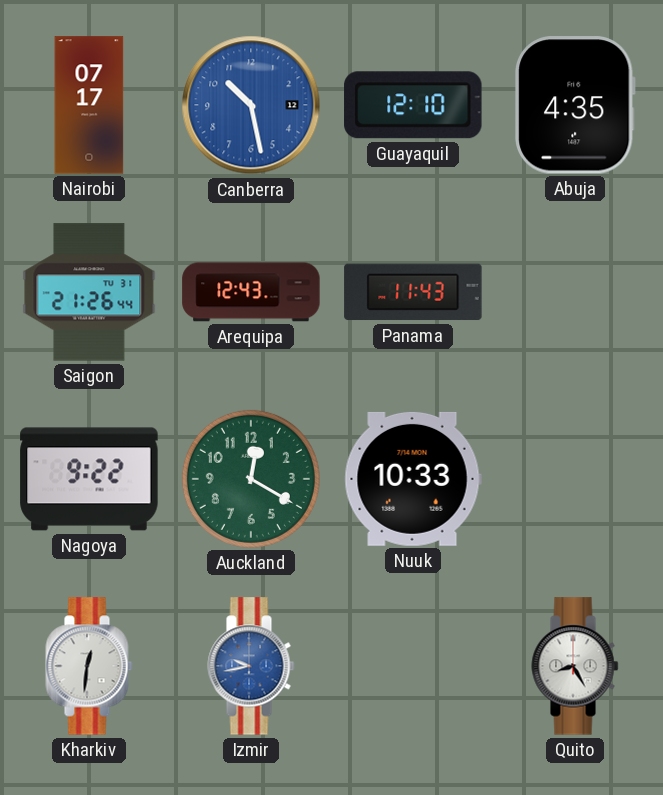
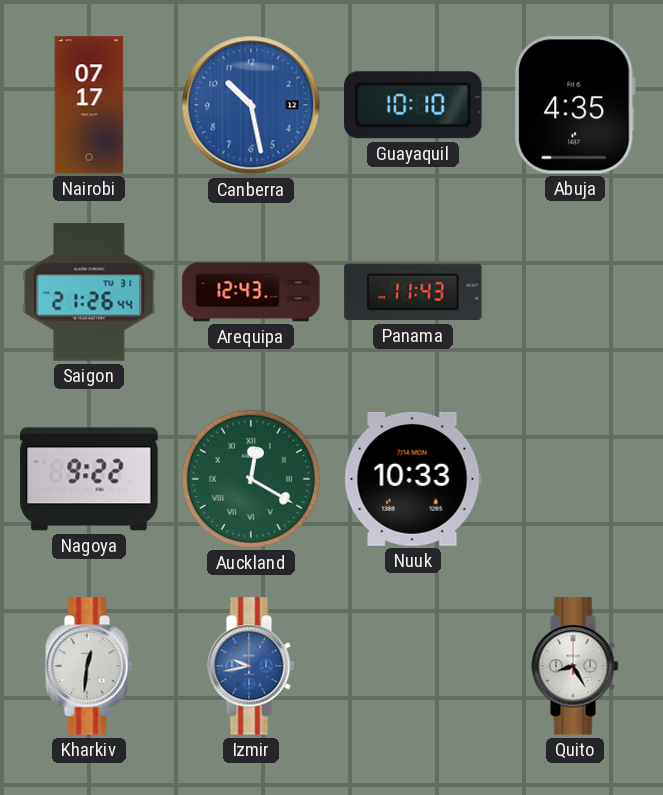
Guayaquil: 12:10 -> 10:10 (413, 105)
Auckland numerals: Arabic -> Roman (251, 479)
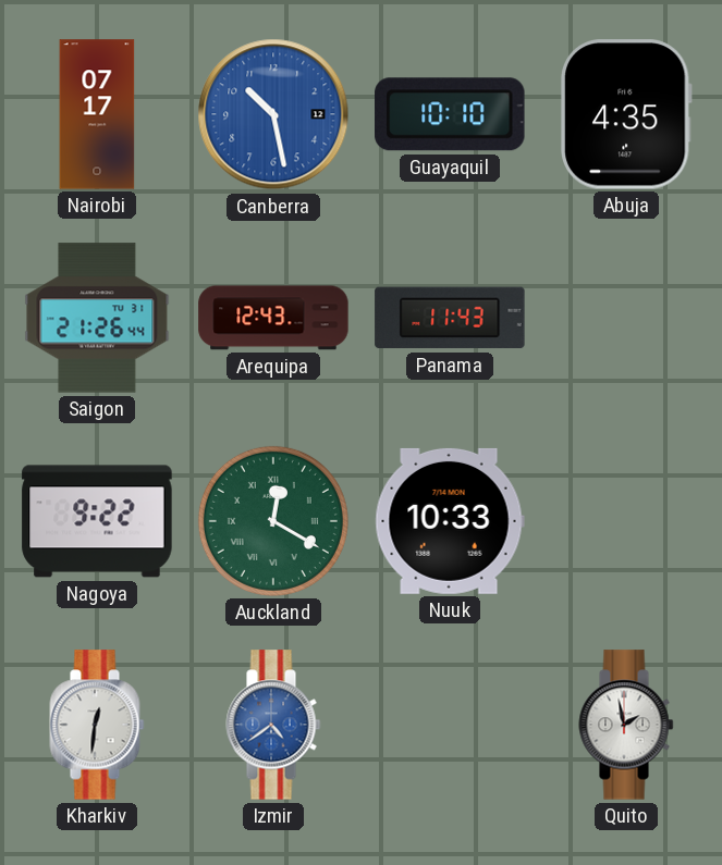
Izmir: 9:43 -> 4:39 (273, 725)
Quito: 8:25 -> 1:58 (626, 725)
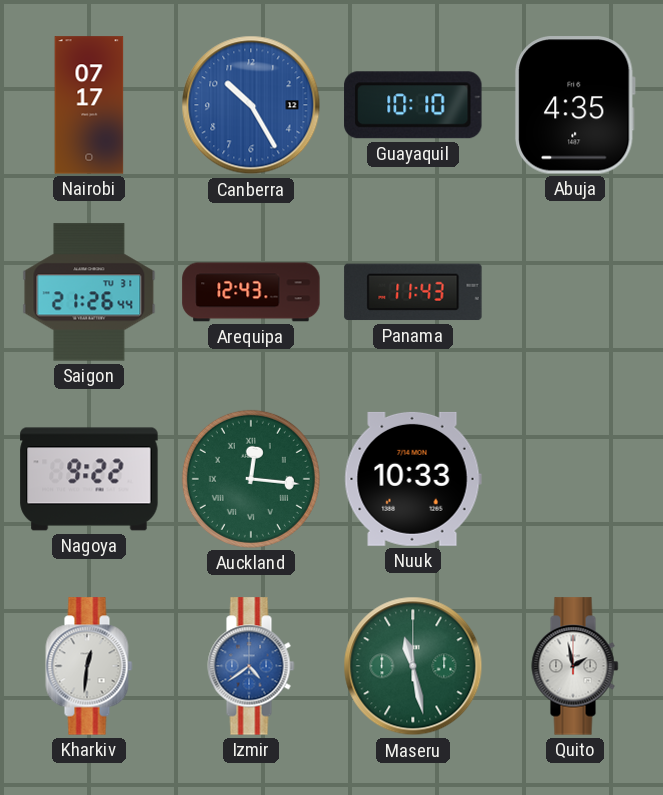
Canberra: 10:28 -> 10:25 (251, 105)
Auckland: 12:20 -> 12:16 (251, 479)
Maseru: none -> 11:28 (413, 666)
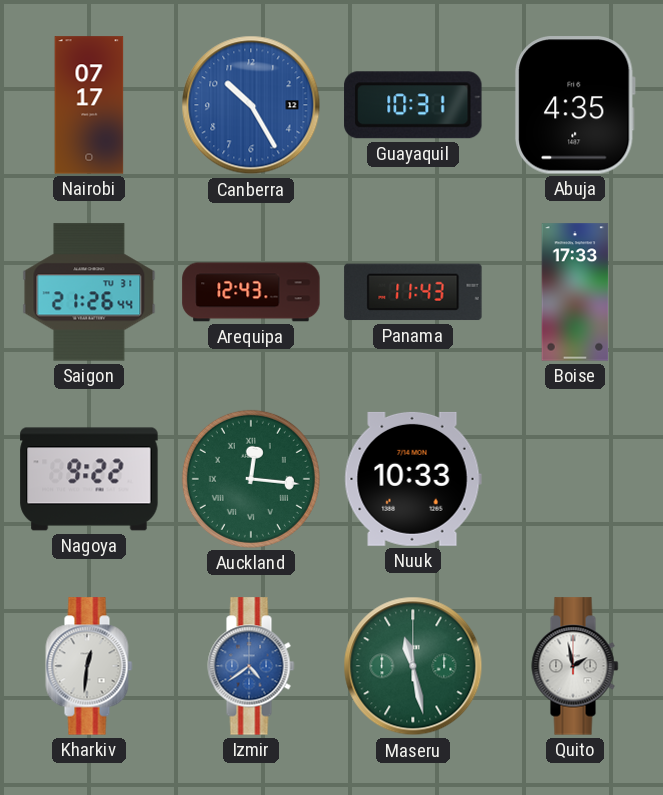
Guayaquil: 10:10 -> 10:31 (413, 105)
Boise: none -> 17:33 (575, 292)
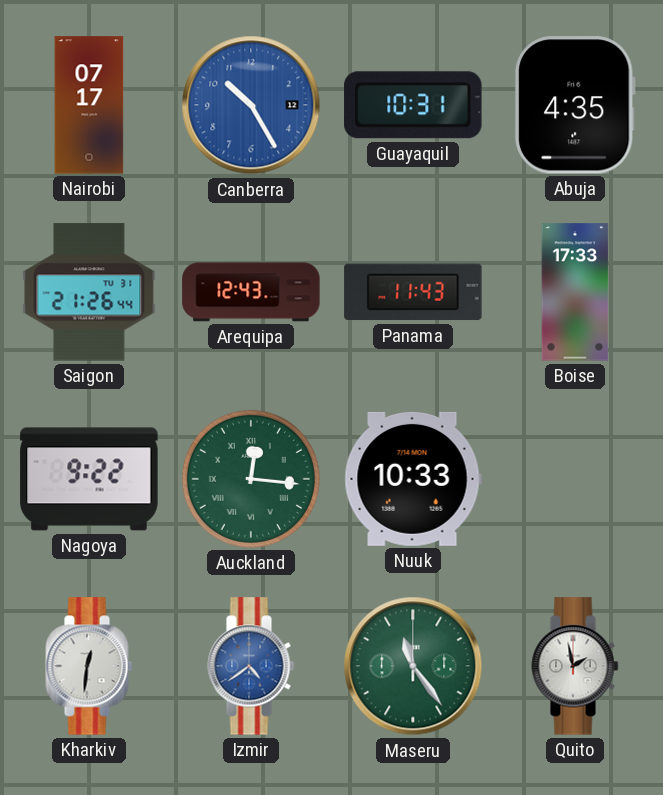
Maseru: 11:28 -> 11:24 (413, 666)
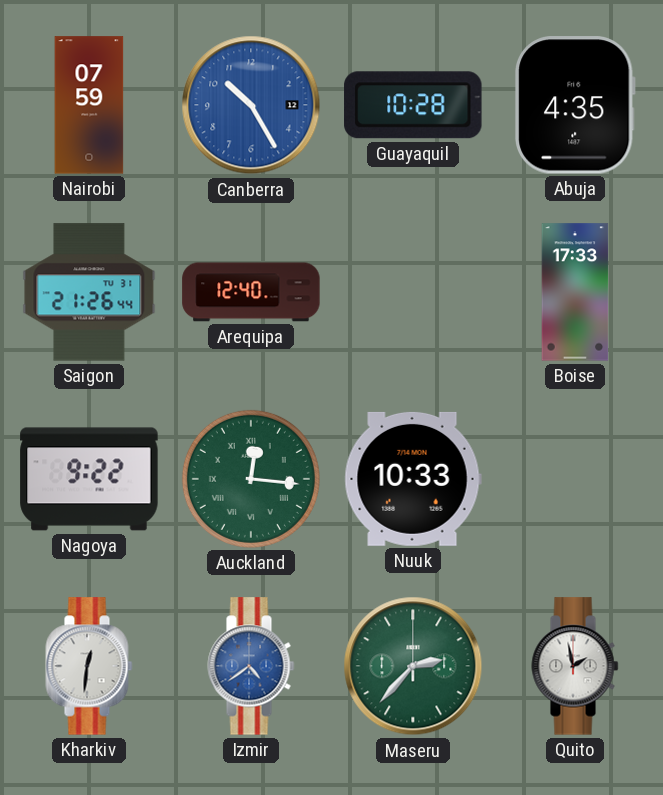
Nairobi: 07:17 -> 07:59 (89, 105)
Guayaquil: 10:31 -> 10:28 (413, 105)
Arequipa: 12:43 -> 12:40 (251, 292)
Panama: 11:43 -> none (413, 292)
Maseru: 11:24 -> 2:37 (413, 666)
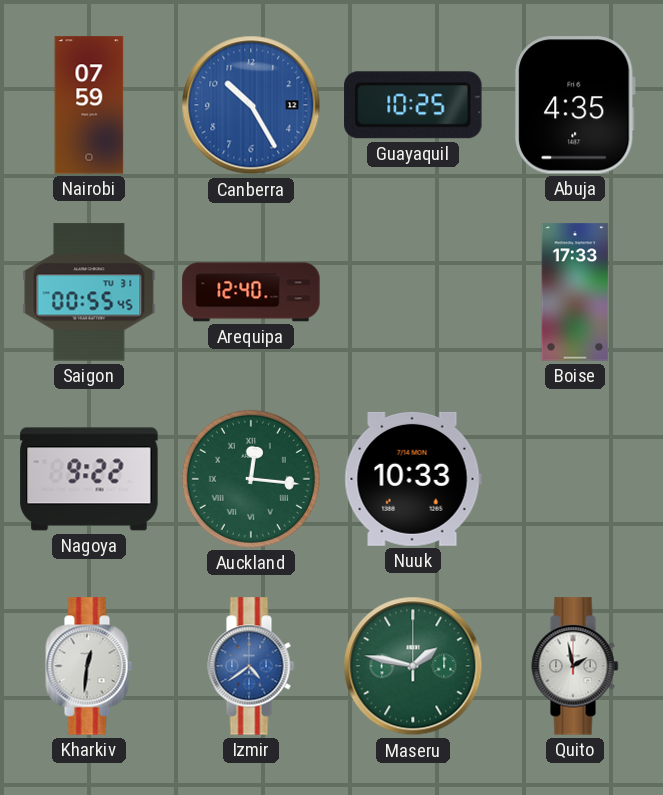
Guayaquil: 10:28 -> 10:25 (413, 105)
Saigon: 21:26 -> 00:55 (89, 292)
Maseru: 2:37 -> 1:47 (413, 666)
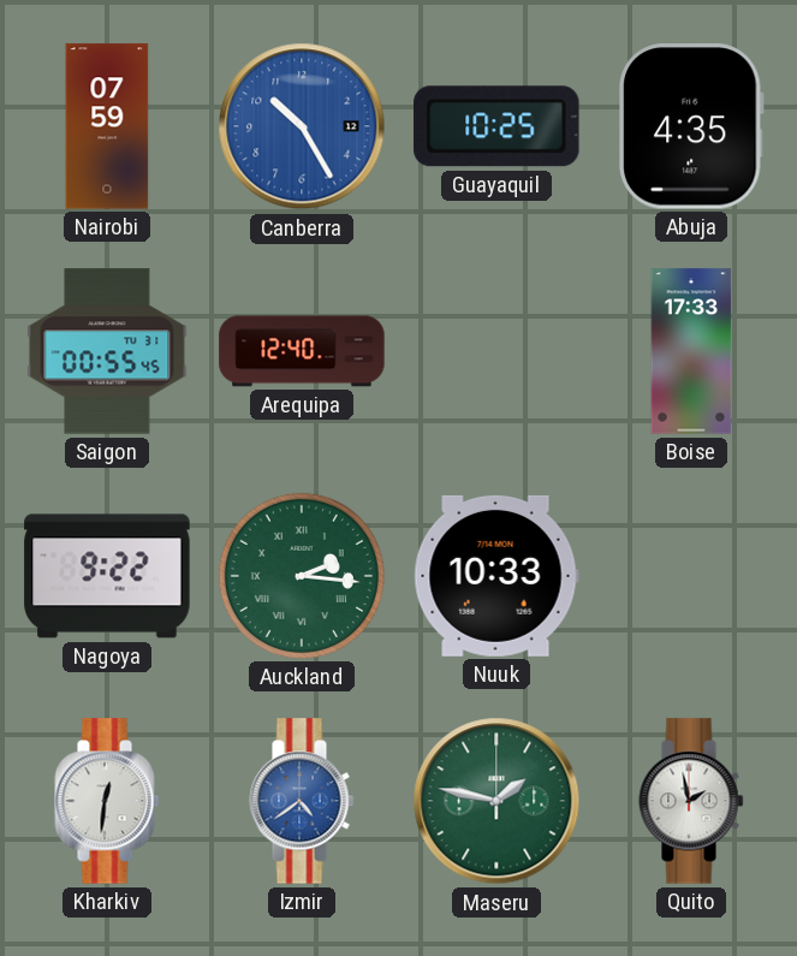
Auckland: 12:16 -> 2:16 (302, 576)
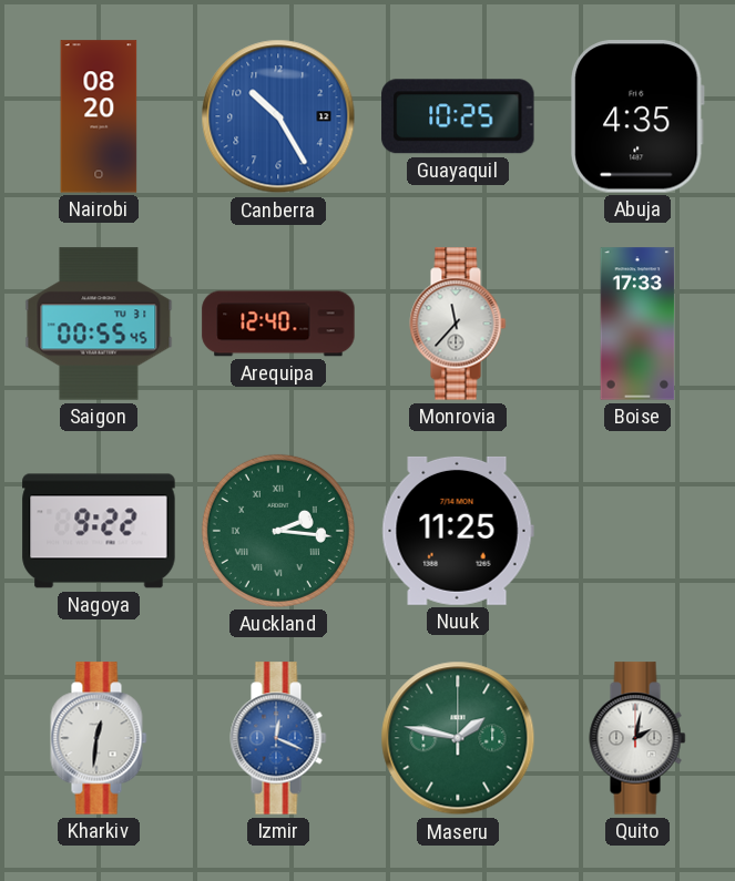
Nairobi: 07:59 -> 08:20 (99, 116)
Monrovia: none -> 11:37 (458, 324)
Nuuk: 10:33 -> 11:25 (458, 531)
Izmir: 4:39 -> 12:19 (278, 738)
Quito: 1:58 -> 2:02 (637, 738)
